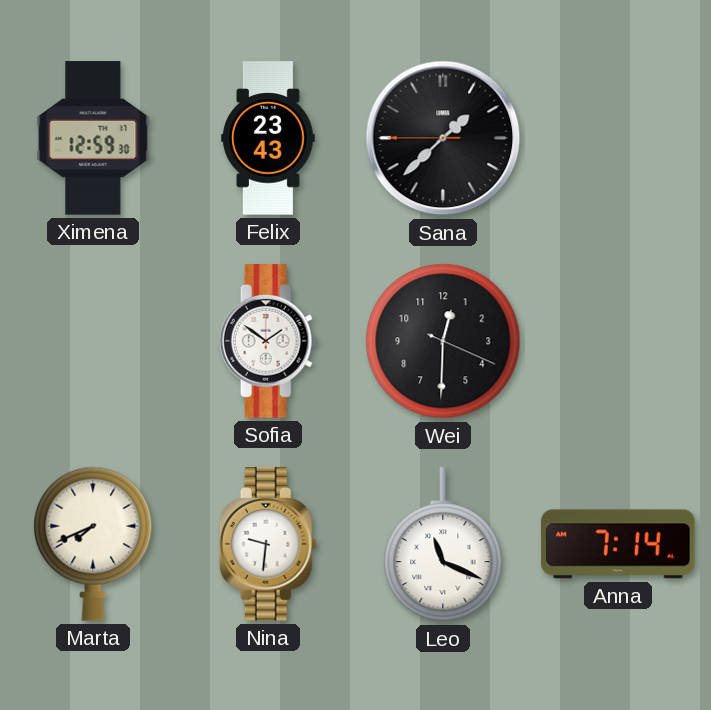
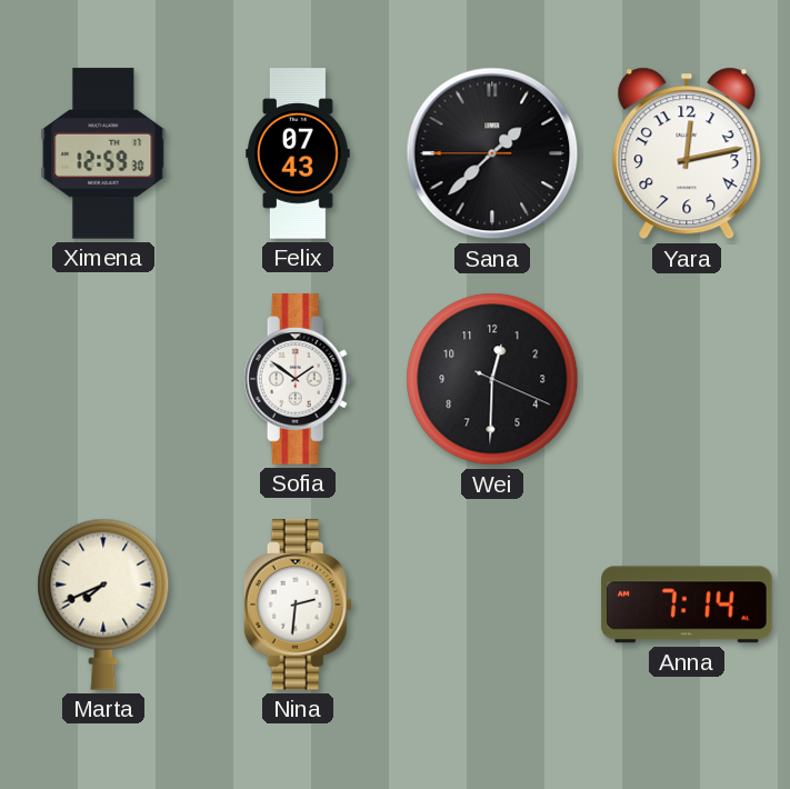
Felix: 23:43 -> 07:43 (298, 153)
Yara: none -> 12:13 (687, 153)
Nina: 9:31 -> 2:31 (298, 605)
Leo: 11:19 -> none (443, 545)
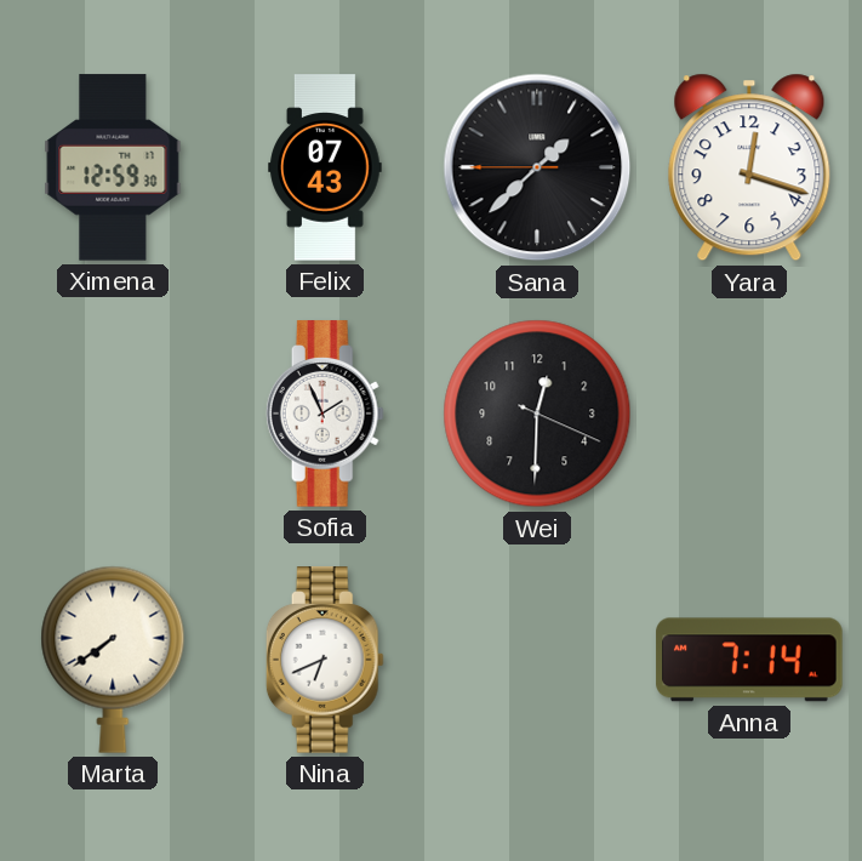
Yara: 12:13 -> 12:18 (749, 167)
Sofia: 1:51 -> 1:56 (325, 414)
Marta: 7:41 -> 7:39 (113, 660)
Nina: 2:31 -> 6:41 (325, 660)
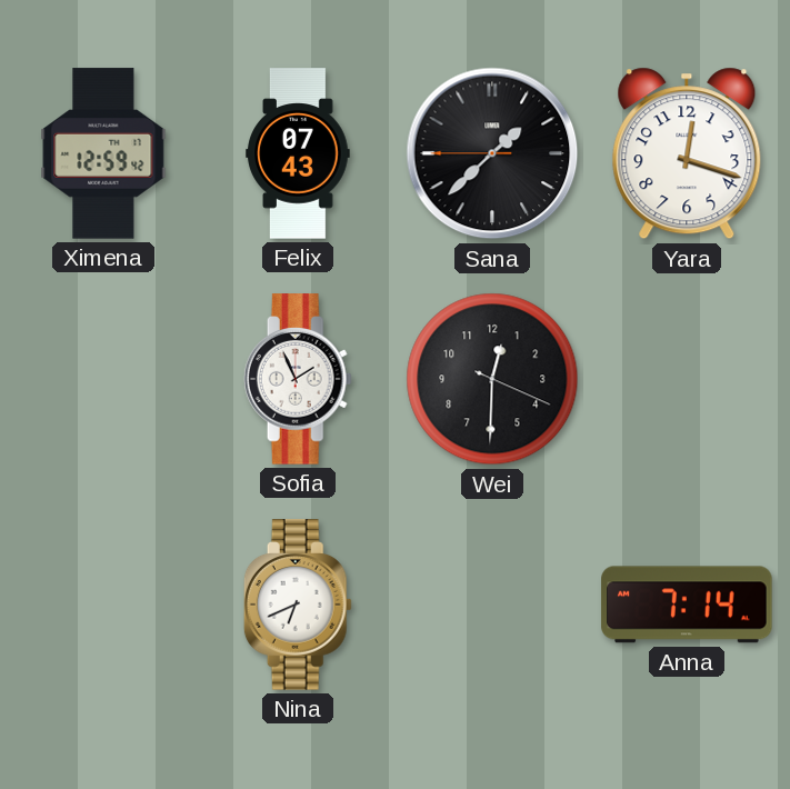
Ximena: 12:59:30 -> 12:59:42 (103, 153)
Marta: 7:39 -> none (113, 660)
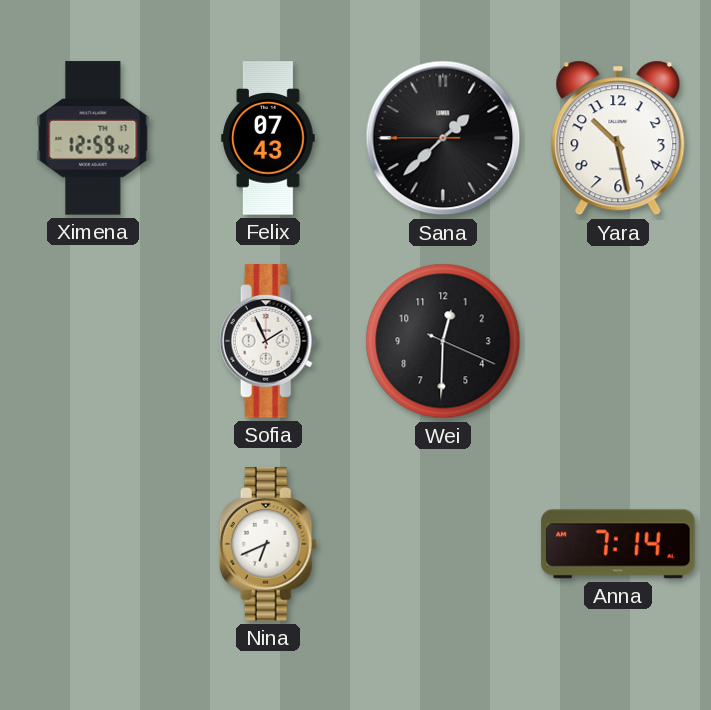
Yara: 12:18 -> 10:28 (618, 138)
